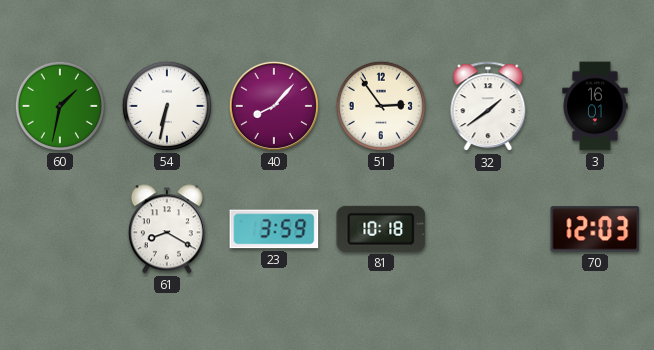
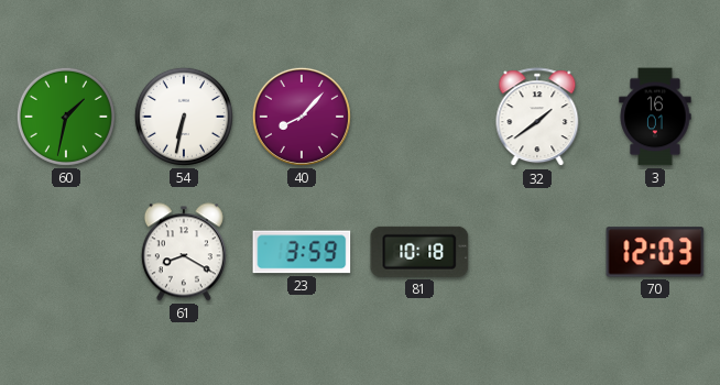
51: 2:54 -> none (381, 106)
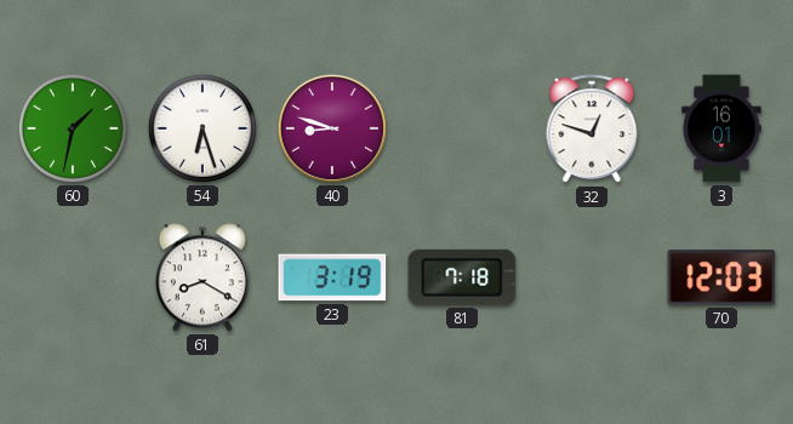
54: 6:32 -> 6:27 (202, 128)
40: 8:07 -> 8:48 (332, 128)
32: 1:39 -> 12:48 (592, 130)
23: 3:59 -> 3:19 (332, 277)
81: 10:18 -> 7:18 (462, 277)
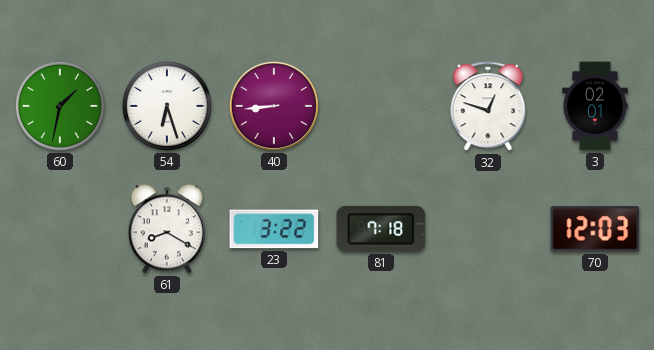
40: 8:48 -> 8:44 (274, 106)
3: 16:01 -> 02:01 (595, 106)
23: 3:19 -> 3:22 (274, 229)
